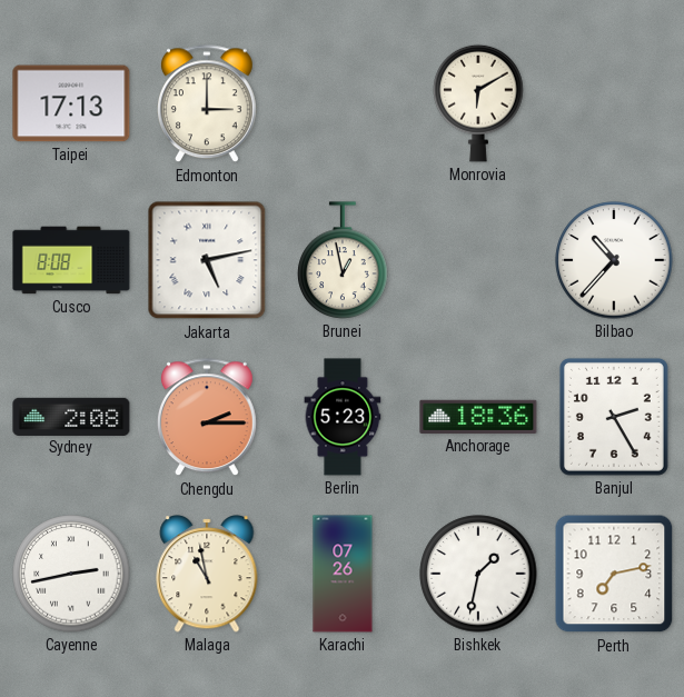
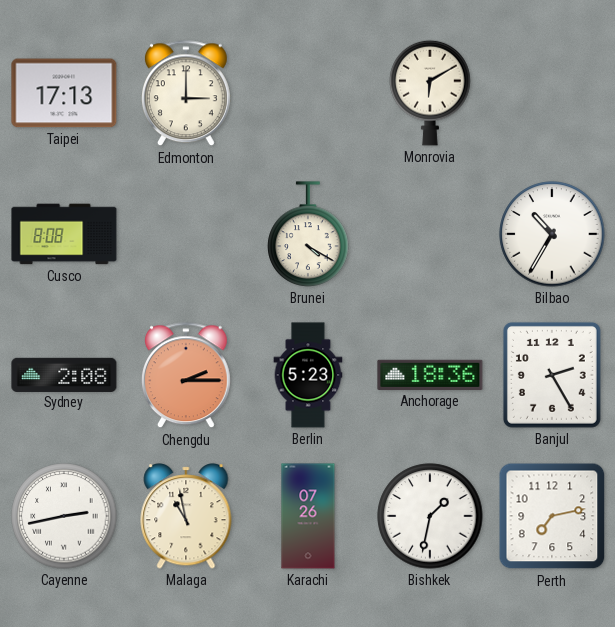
Jakarta: 5:13 -> none (207, 260)
Brunei: 12:58 -> 4:20 (308, 234)
Bilbao: 10:37 -> 10:35 (552, 234)
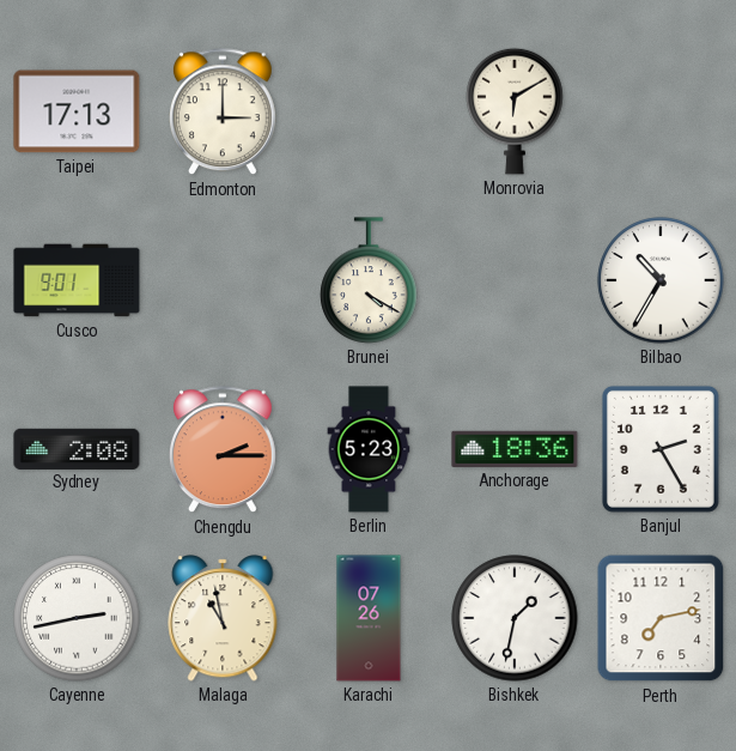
Cusco: 8:08 -> 9:01 (77, 280)
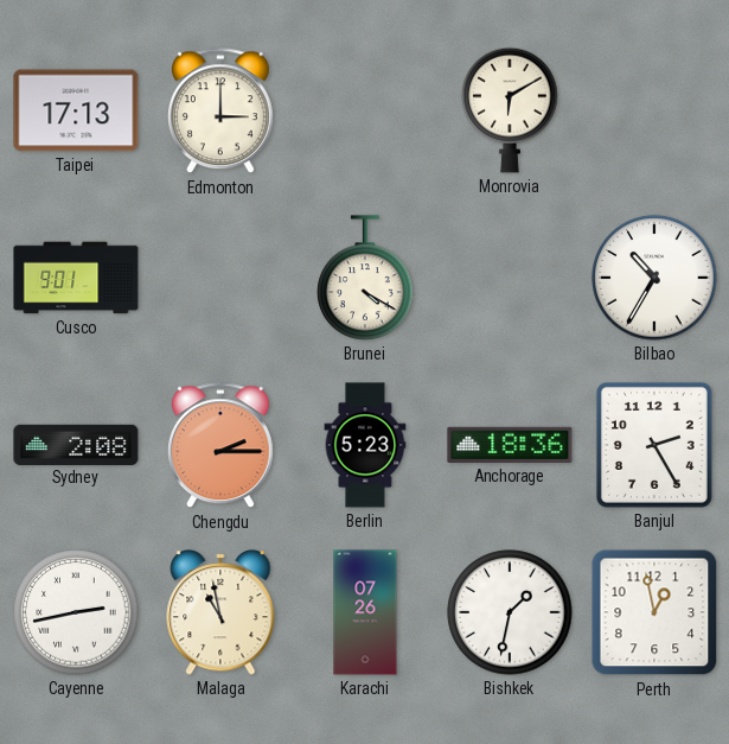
Perth: 7:13 -> 12:58 (654, 612)
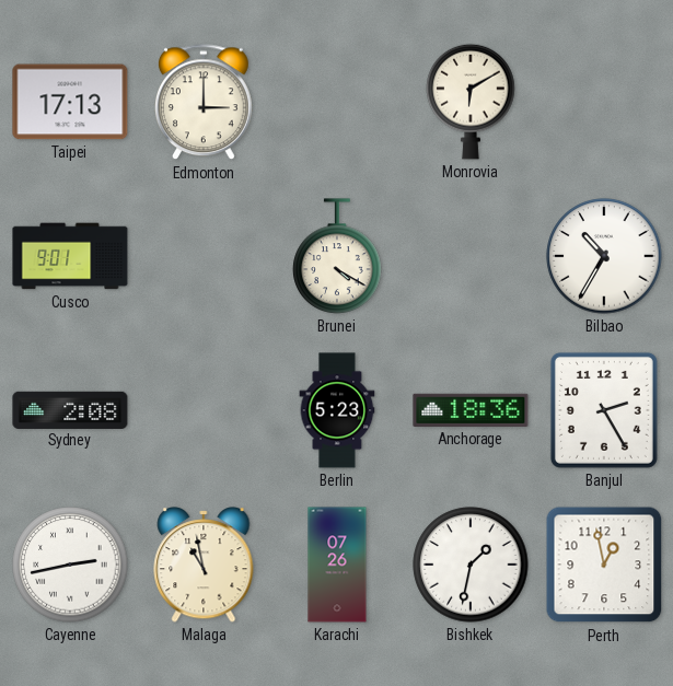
Chengdu: 2:15 -> none (220, 446)
